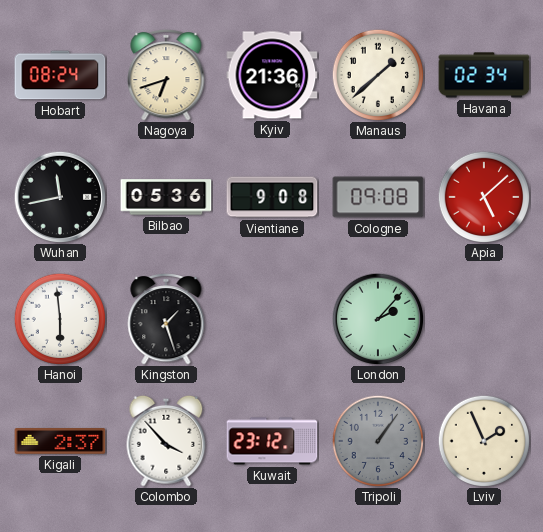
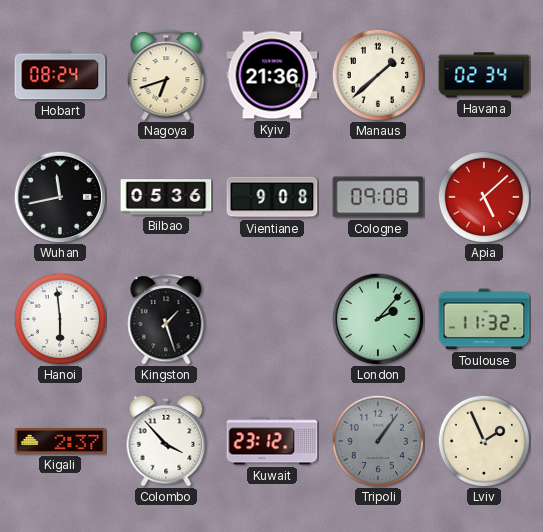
Toulouse: none -> 11:32 (484, 319)
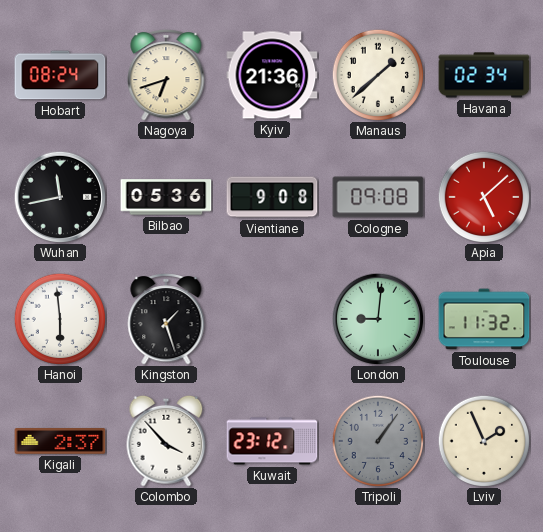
London: 2:07 -> 9:01 (378, 319)
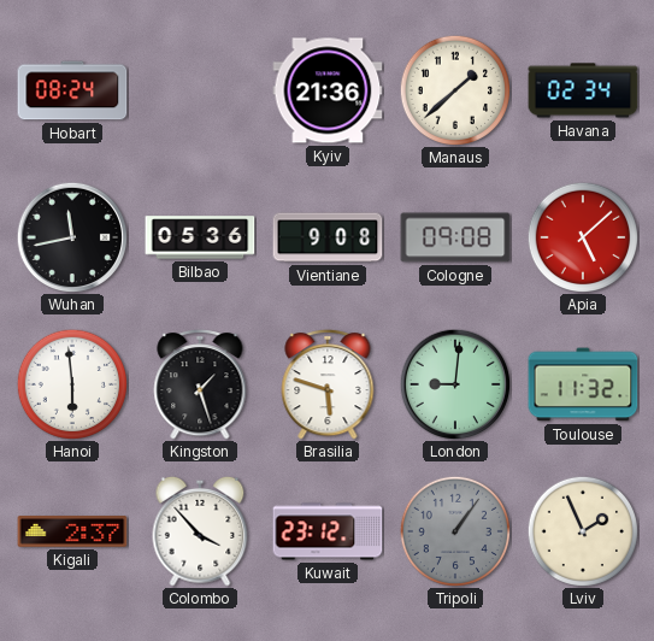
Nagoya: 6:42 -> none (166, 76)
Brasilia: none -> 5:48 (328, 386)
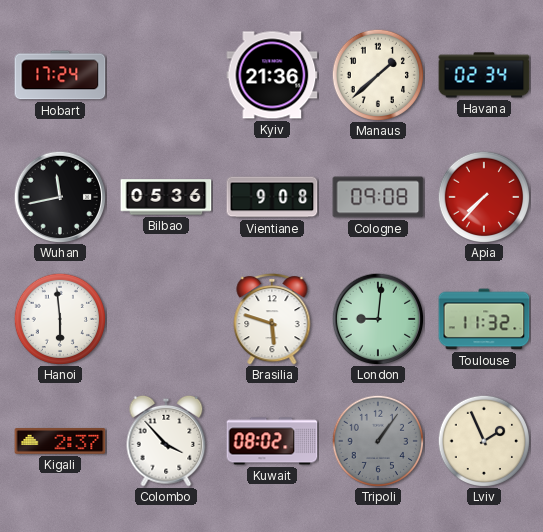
Hobart: 08:24 -> 17:24 (60, 75)
Apia: 5:08 -> 7:37 (483, 196)
Kingston: 1:27 -> none (200, 386)
Kuwait: 23:12 -> 08:02 (272, 441)
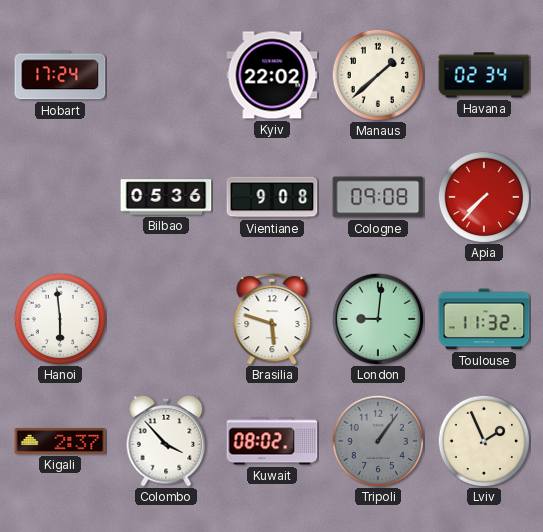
Kyiv: 21:36 -> 22:02 (272, 75)
Wuhan: 11:43 -> none (60, 197)
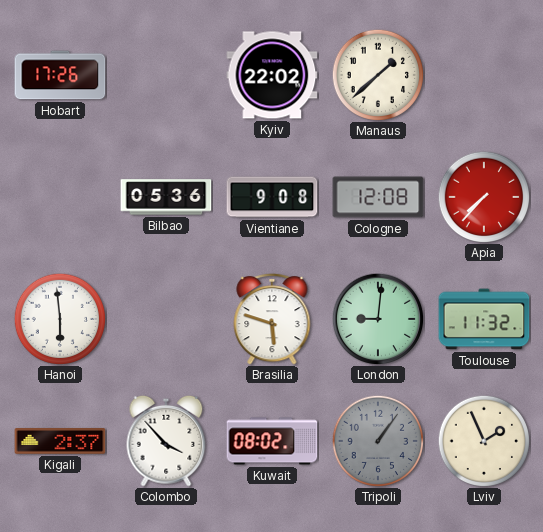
Hobart: 17:24 -> 17:26 (60, 75)
Havana: 02:34 -> none (484, 75)
Cologne: 09:08 -> 12:08 (378, 197)
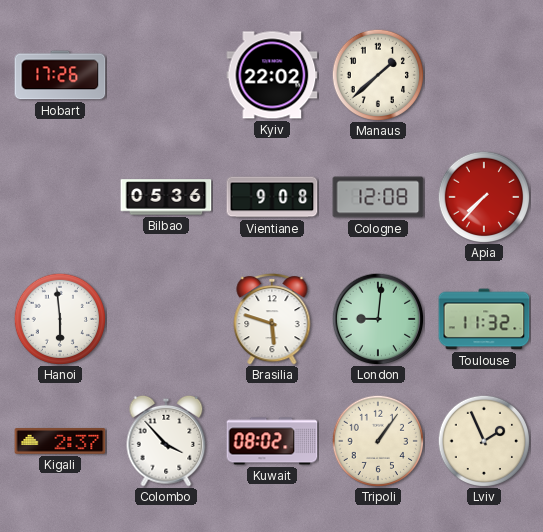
Tripoli dial: grey -> cream (377, 440)
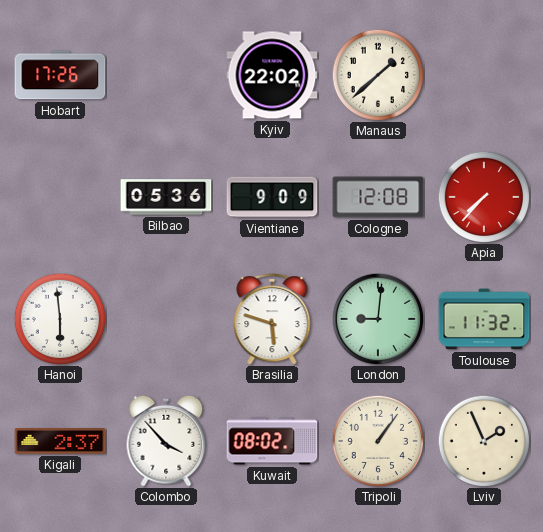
Vientiane: 9:08 -> 9:09 (272, 197)
